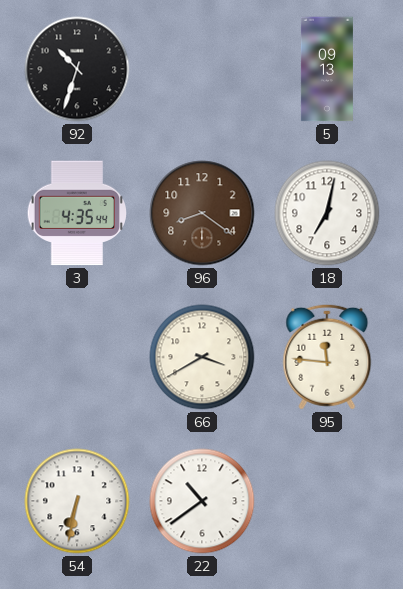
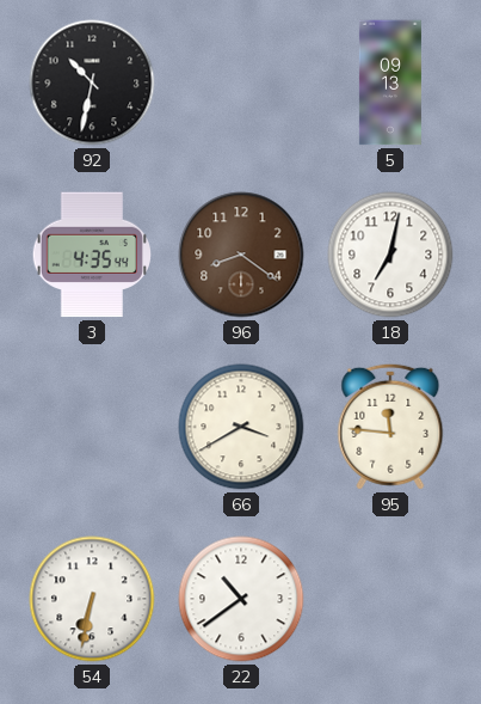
92: 10:33 -> 10:32 (92, 82)
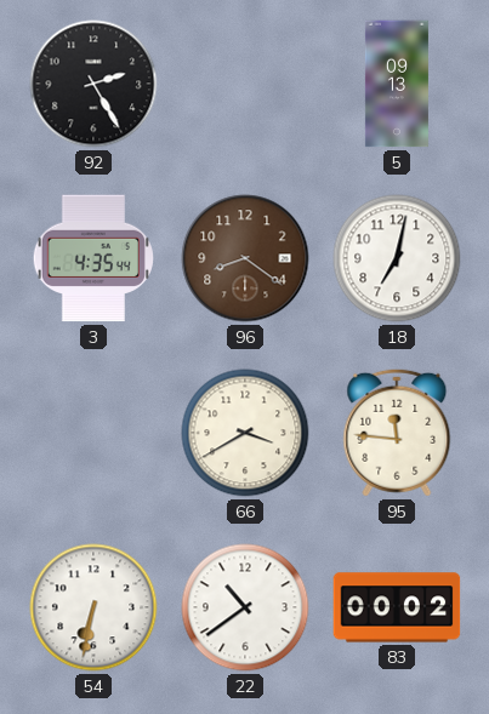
92: 10:32 -> 2:25 (93, 84)
83: none -> 00:02 (397, 607)
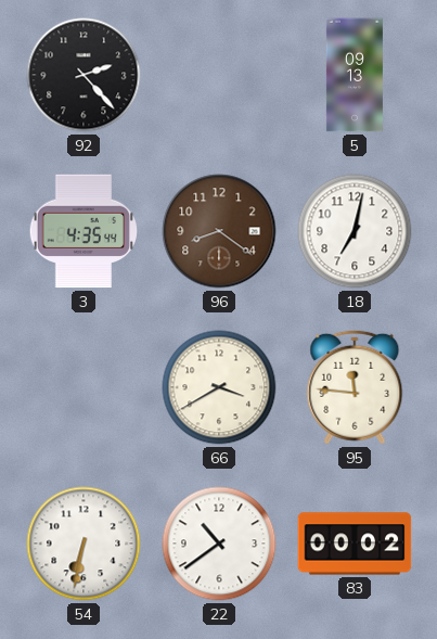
92: 2:25 -> 2:23 (83, 75)
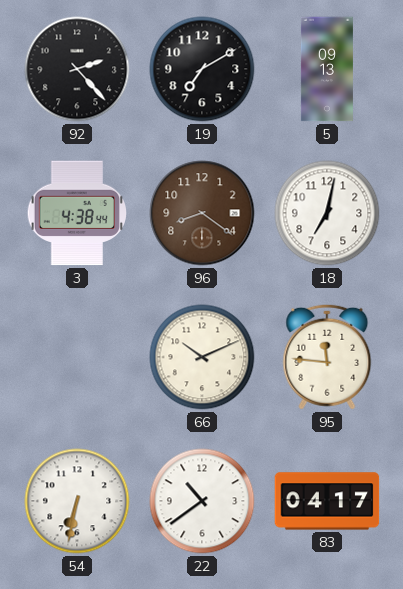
19: none -> 7:10 (202, 69)
3: 4:35 -> 4:38 (76, 213)
66: 3:40 -> 10:11 (202, 357)
83: 00:02 -> 04:17 (327, 501)
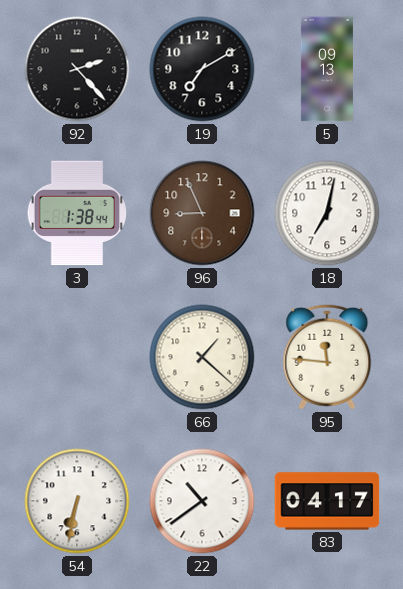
3: 4:38 -> 1:38 (76, 213)
96: 8:21 -> 8:56 (202, 213)
66: 10:11 -> 1:22 (202, 357)
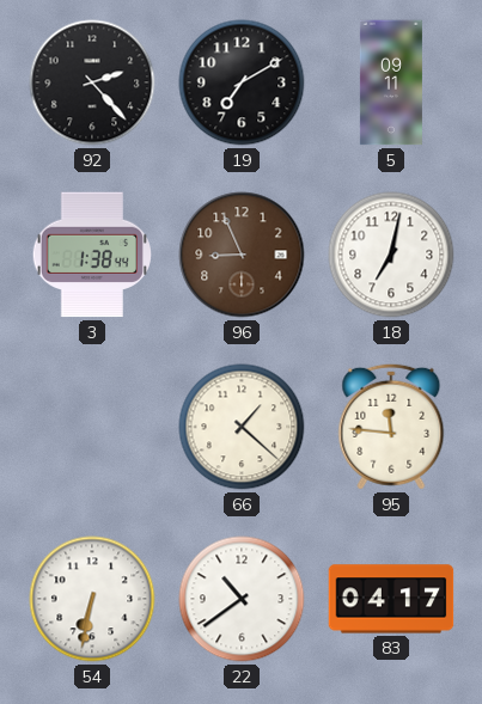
5: 09:13 -> 09:11 (391, 82)
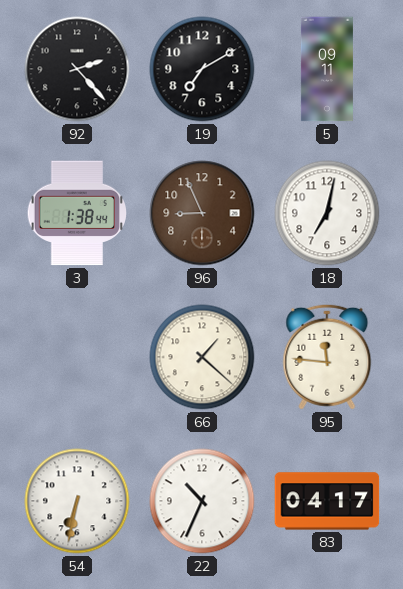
22: 10:39 -> 10:34 (202, 501)
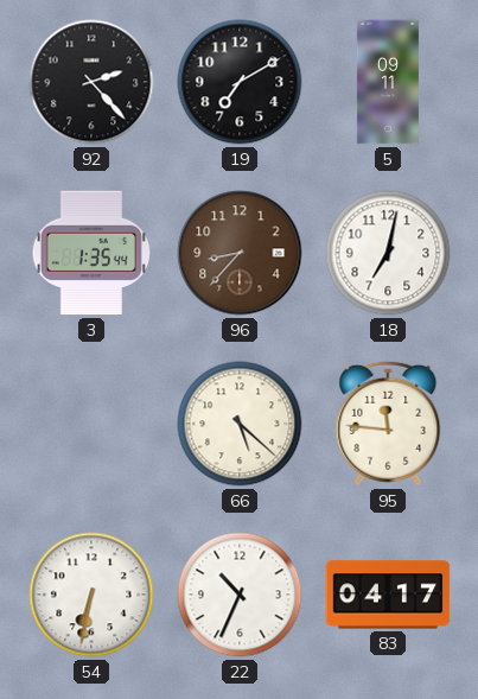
3: 1:38 -> 1:35 (90, 253)
96: 8:56 -> 8:37 (240, 253)
66: 1:22 -> 5:22 (240, 424)
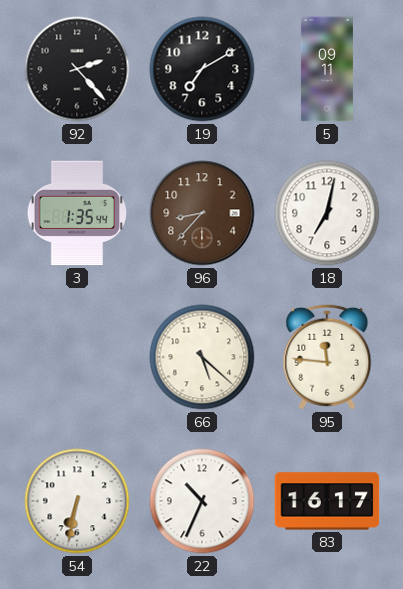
83: 04:17 -> 16:17 (327, 501)
